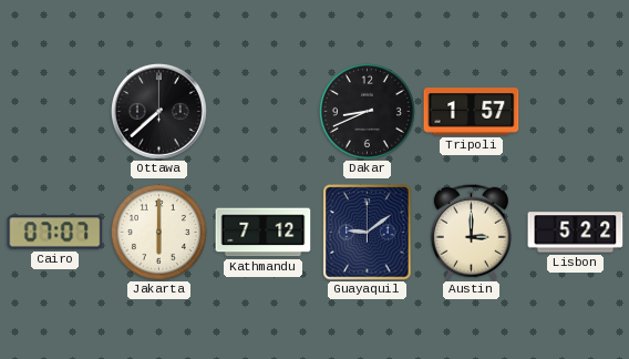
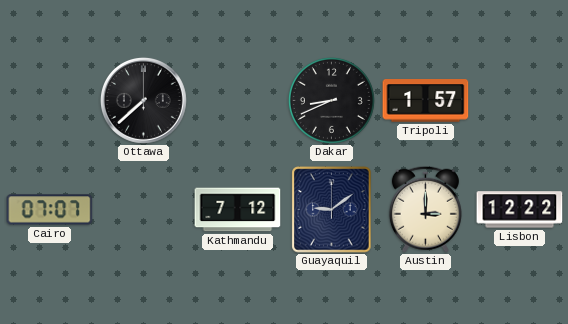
Jakarta: 6:00 -> none (158, 232)
Lisbon: 5:22 -> 12:22 (520, 210)
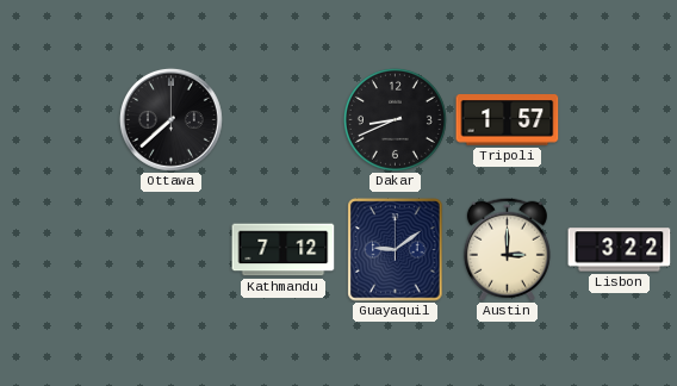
Cairo: 07:07 -> none (50, 210)
Lisbon: 12:22 -> 3:22 (620, 250)
